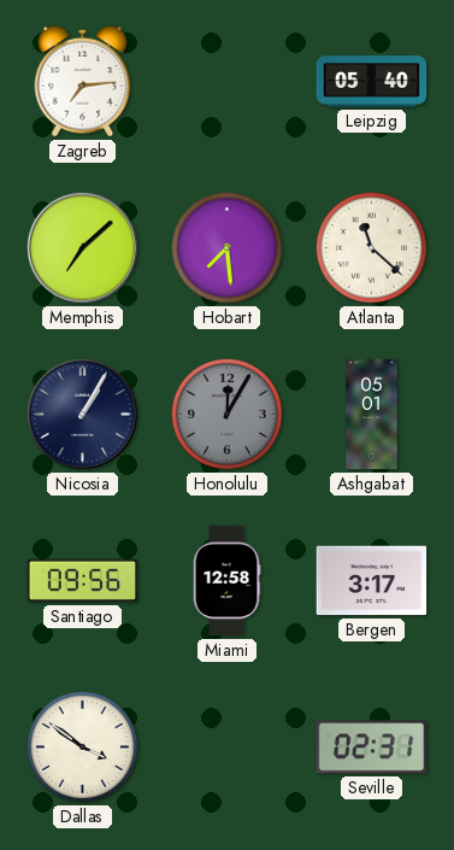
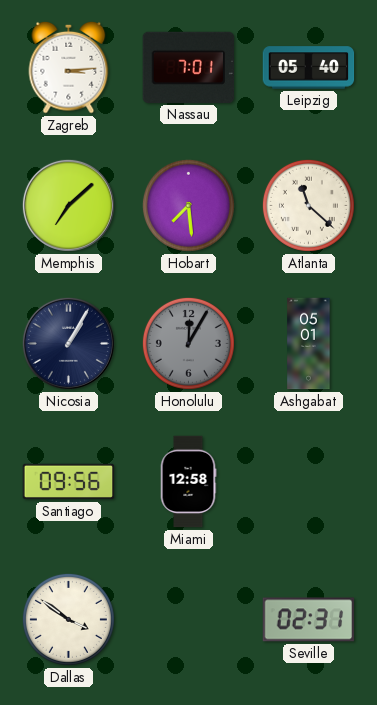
Zagreb: 7:14 -> 3:14 (69, 67)
Nassau: none -> 7:01 (189, 67)
Bergen: 3:17 -> none (372, 581)
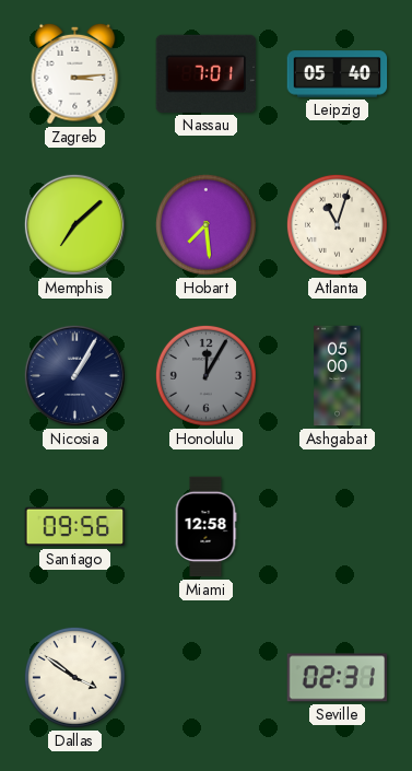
Atlanta: 11:22 -> 11:03 (337, 224)
Ashgabat: 05:01 -> 05:00 (338, 376)
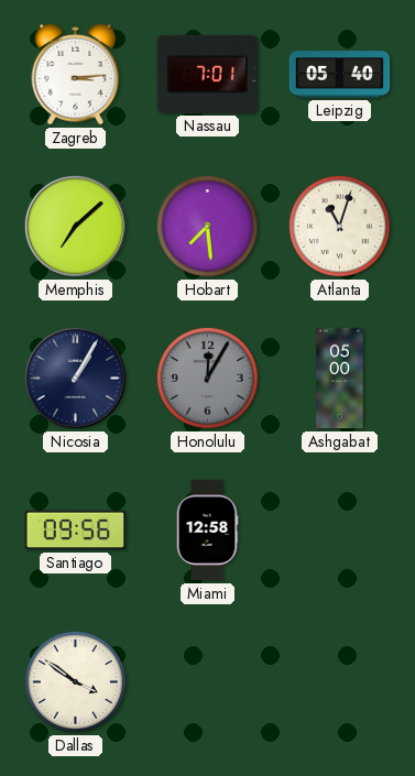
Seville: 02:31 -> none (338, 678)
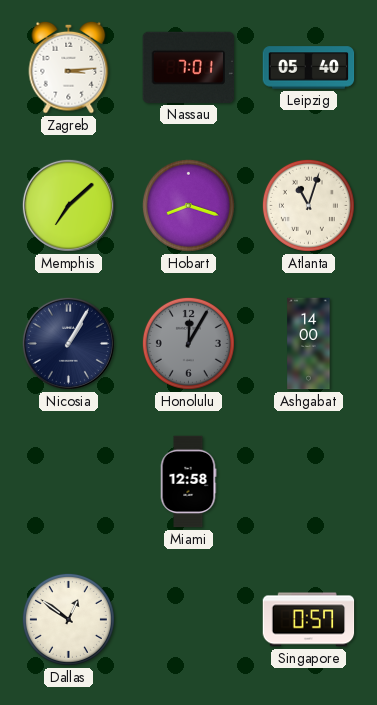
Hobart: 7:29 -> 8:18 (188, 205)
Ashgabat: 05:00 -> 14:00 (309, 344)
Santiago: 09:56 -> none (76, 531)
Dallas: 3:51 -> 12:51 (68, 619)
Singapore: none -> 0:57 (309, 620)
